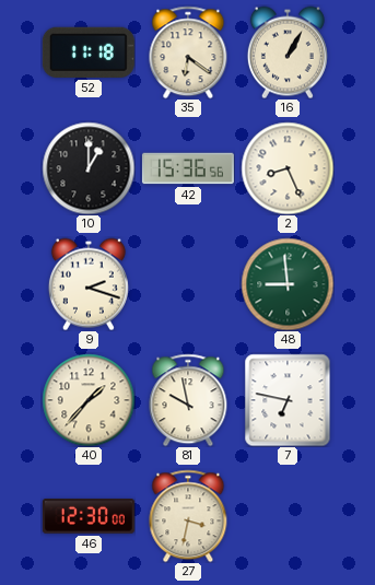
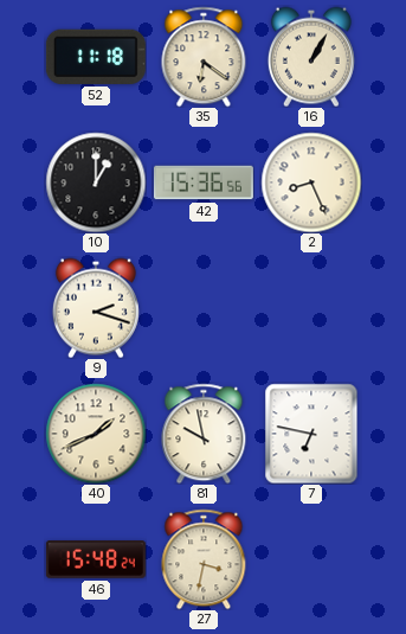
48: 8:59 -> none (288, 284)
40: 1:37 -> 1:41 (96, 434)
46: 12:30 -> 15:48 (96, 561)
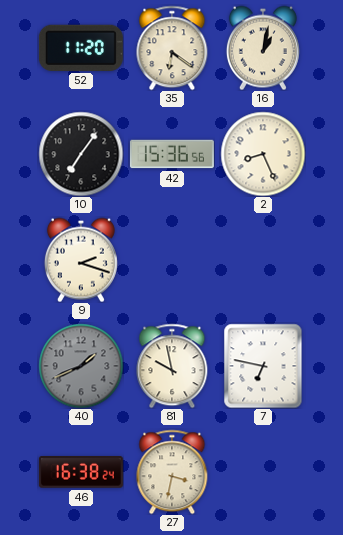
52: 11:18 -> 11:20 (81, 48)
16: 1:05 -> 1:02 (263, 48)
10: 1:00 -> 7:06 (81, 154)
40 dial: cream -> grey (81, 366)
46: 15:48 -> 16:38 (81, 473)
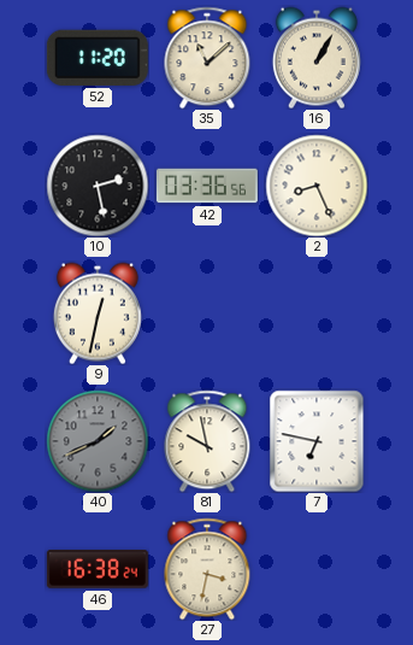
35: 6:21 -> 11:08 (207, 58)
16: 1:02 -> 1:05 (317, 58)
10: 7:06 -> 2:28 (98, 186)
42: 15:36 -> 03:36 (207, 186)
9: 2:18 -> 12:32 (98, 313)
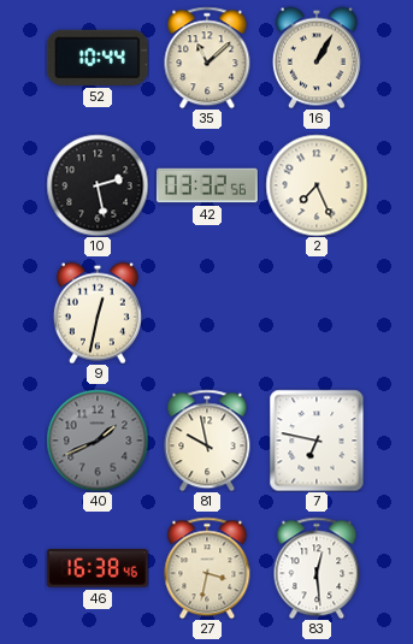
52: 11:20 -> 10:44 (98, 58)
42: 03:36 -> 03:32 (207, 185)
2: 8:26 -> 7:26 (317, 185)
46: 16:38:24 -> 16:38:46 (98, 569)
83: none -> 12:29 (317, 568)
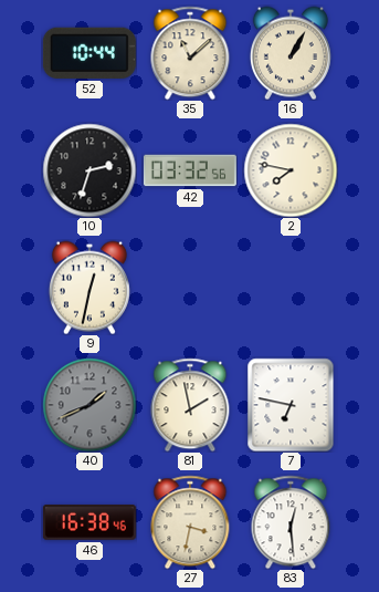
10: 2:28 -> 2:33 (90, 170)
2: 7:26 -> 7:47 (291, 170)
81: 9:58 -> 1:58 (190, 405)
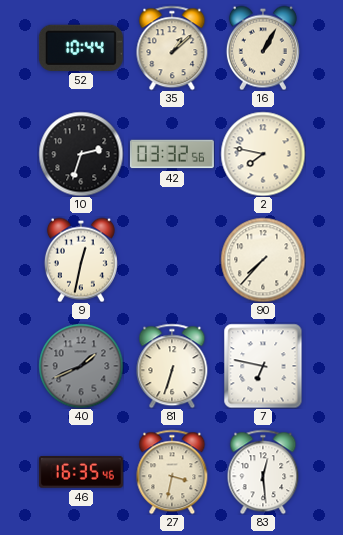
35: 11:08 -> 1:08 (172, 48)
90: none -> 7:37 (263, 260)
81: 1:58 -> 6:33 (172, 366)
46: 16:38 -> 16:35 (81, 473)
